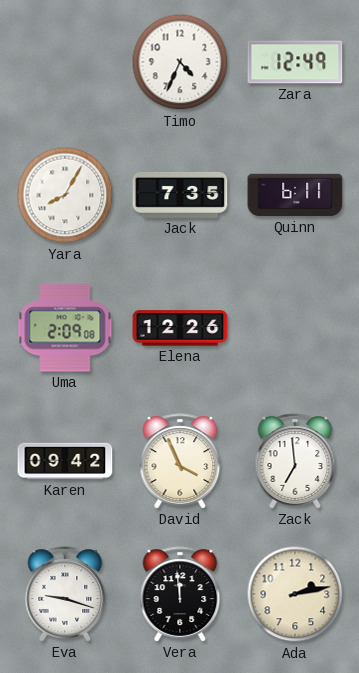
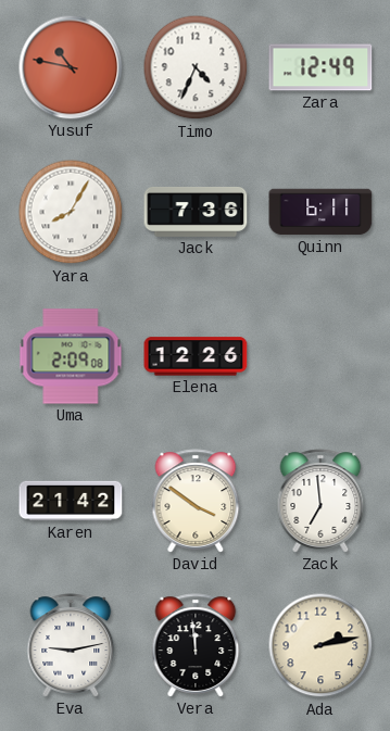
Yusuf: none -> 10:47 (71, 67)
Jack: 7:35 -> 7:36 (196, 212)
Karen: 09:42 -> 21:42 (71, 501)
David: 3:56 -> 3:51 (196, 501)
Eva: 9:18 -> 9:13 (71, 645)
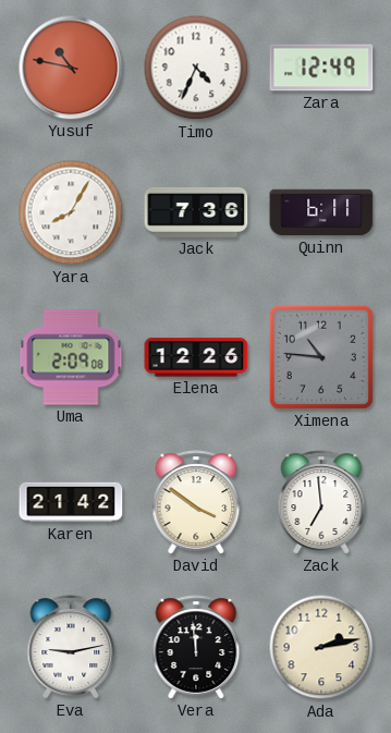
Ximena: none -> 10:46 (321, 357)
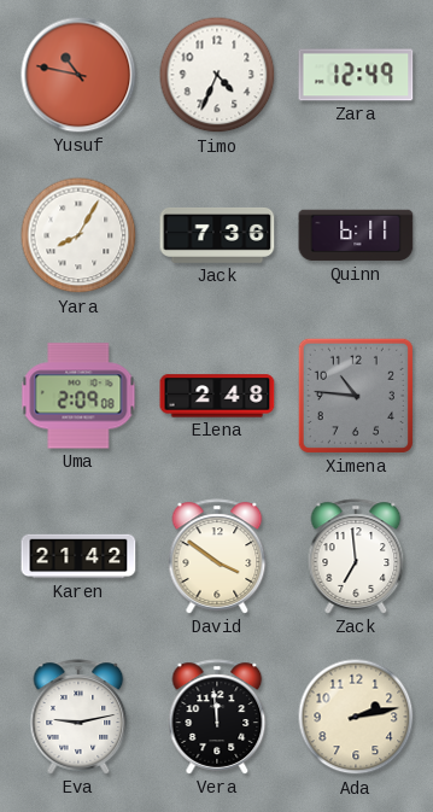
Elena: 12:26 -> 2:48 (217, 396)
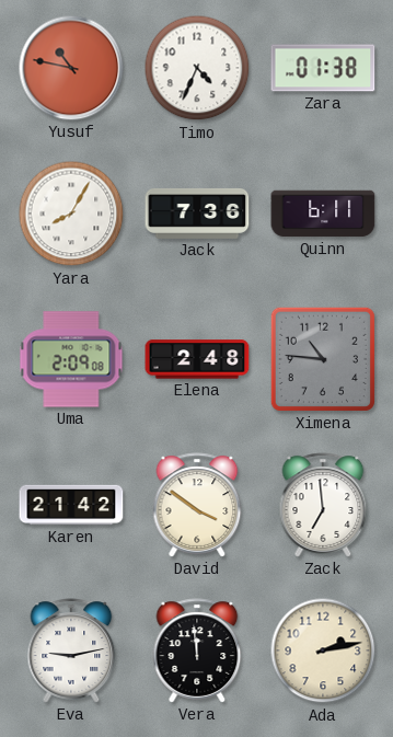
Zara: 12:49 -> 01:38 (323, 68)
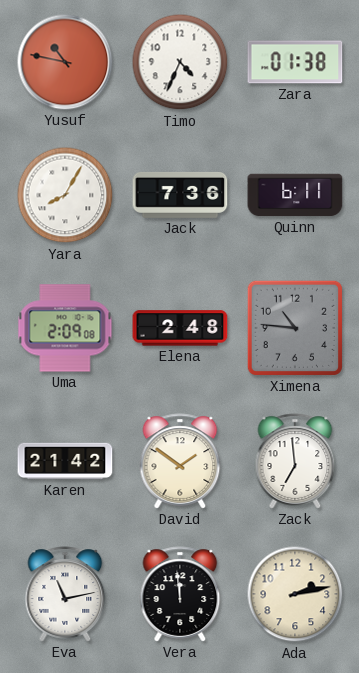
David: 3:51 -> 1:51 (180, 461)
Eva: 9:13 -> 11:13 (65, 594)
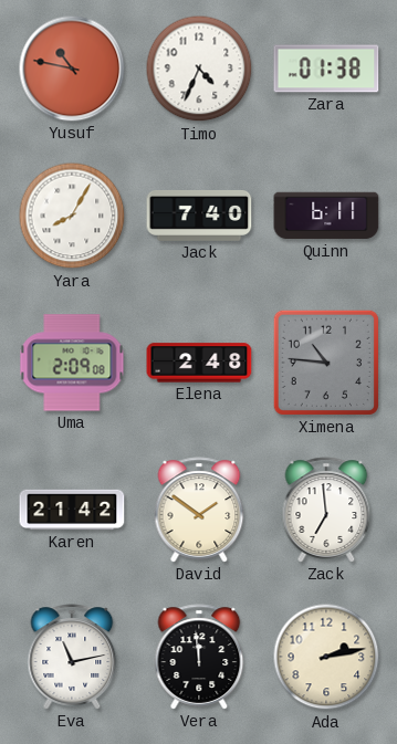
Jack: 7:36 -> 7:40 (199, 216)
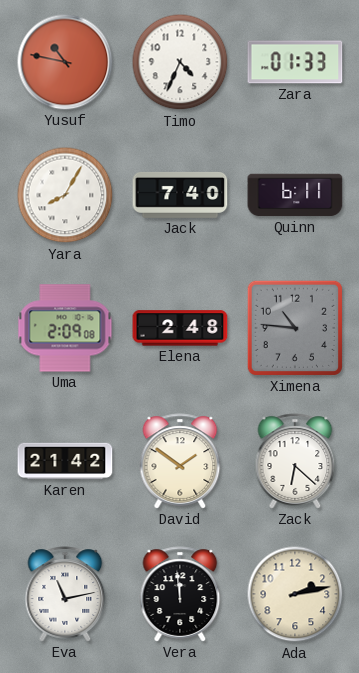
Zara: 01:38 -> 01:33 (295, 62)
Zack: 6:59 -> 6:22 (295, 461)
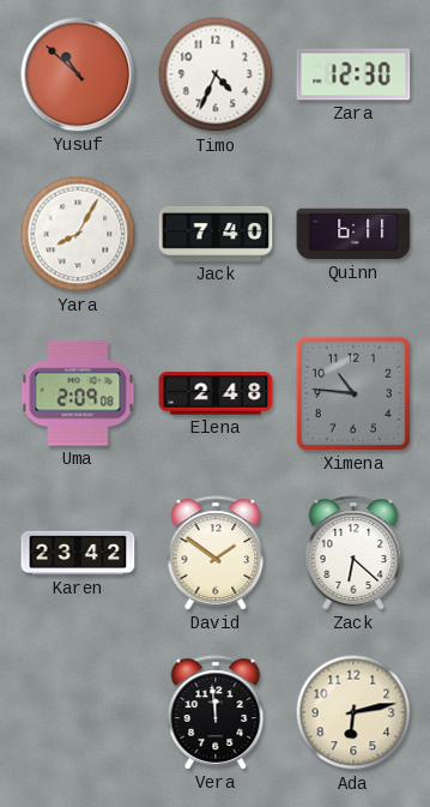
Yusuf: 10:47 -> 10:52 (78, 74)
Zara: 01:33 -> 12:30 (353, 74)
Karen: 21:42 -> 23:42 (78, 553)
Eva: 11:13 -> none (65, 594)
Ada: 2:13 -> 6:13 (353, 712)
